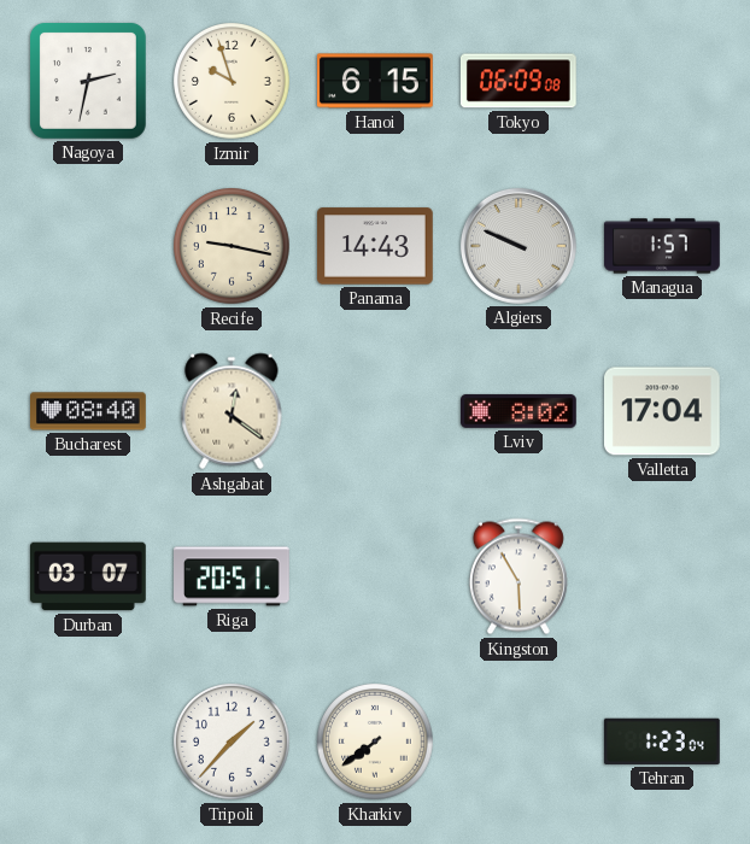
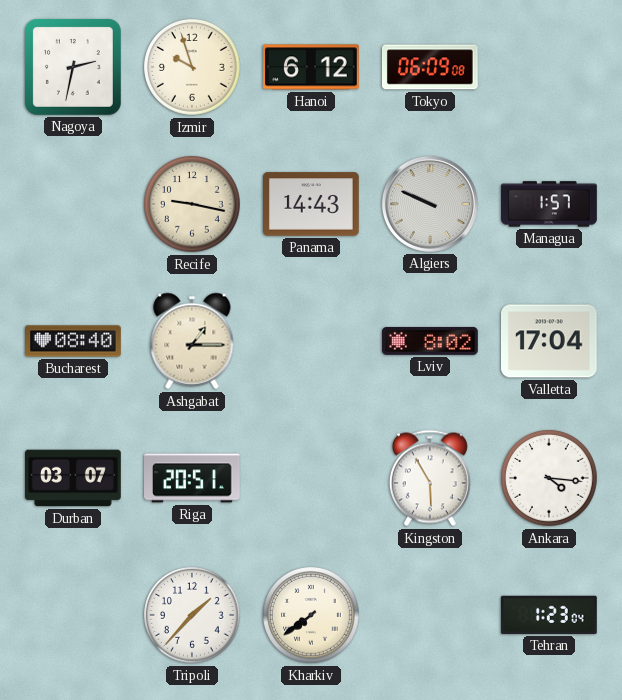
Hanoi: 6:15 -> 6:12 (312, 67)
Ashgabat: 12:21 -> 1:15 (192, 341)
Ankara: none -> 4:16 (549, 478)
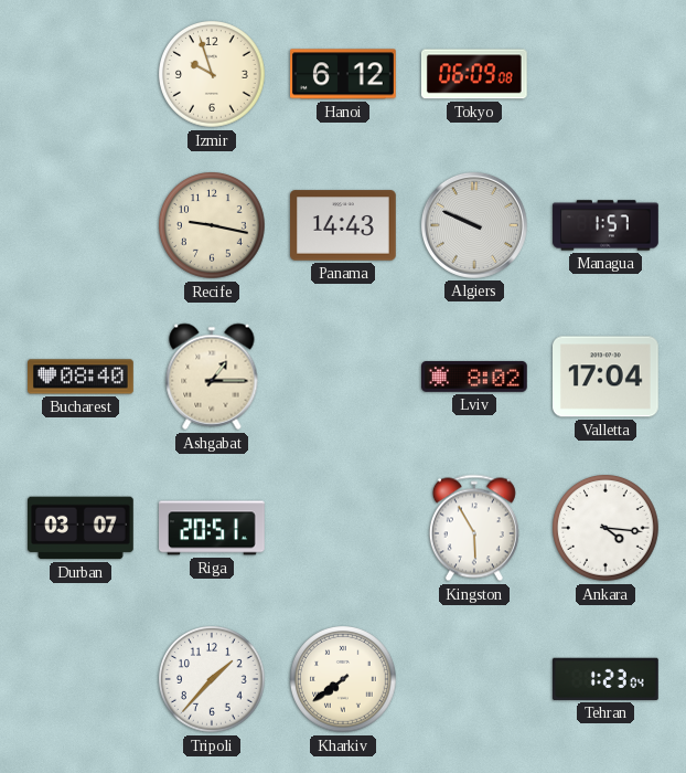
Nagoya: 2:32 -> none (73, 67)
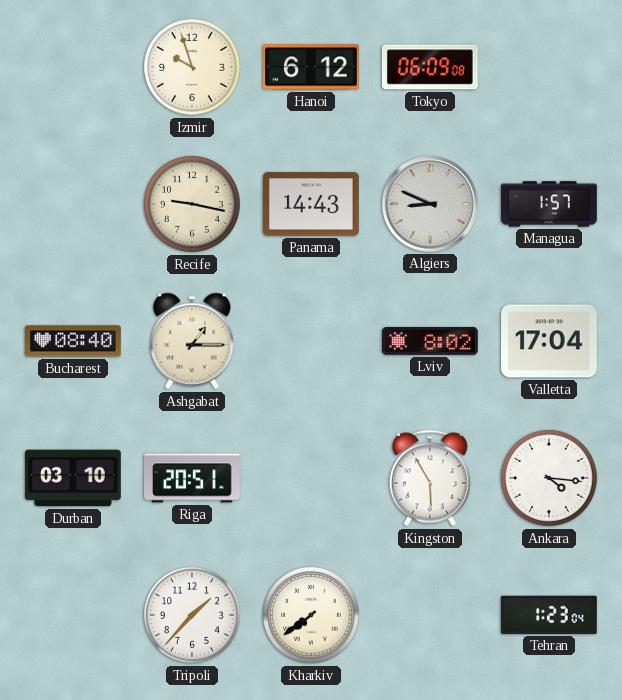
Algiers: 9:49 -> 8:49 (430, 204)
Durban: 03:07 -> 03:10 (74, 478)
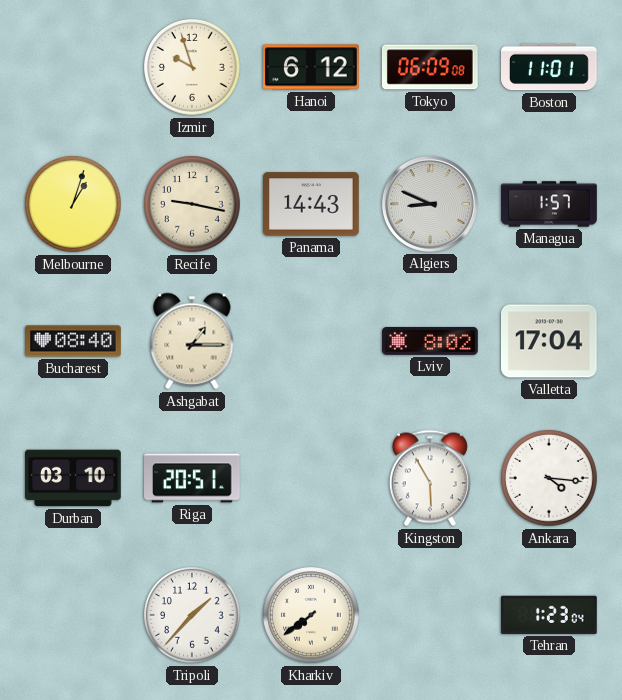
Boston: none -> 11:01 (550, 67)
Melbourne: none -> 1:03 (73, 204)
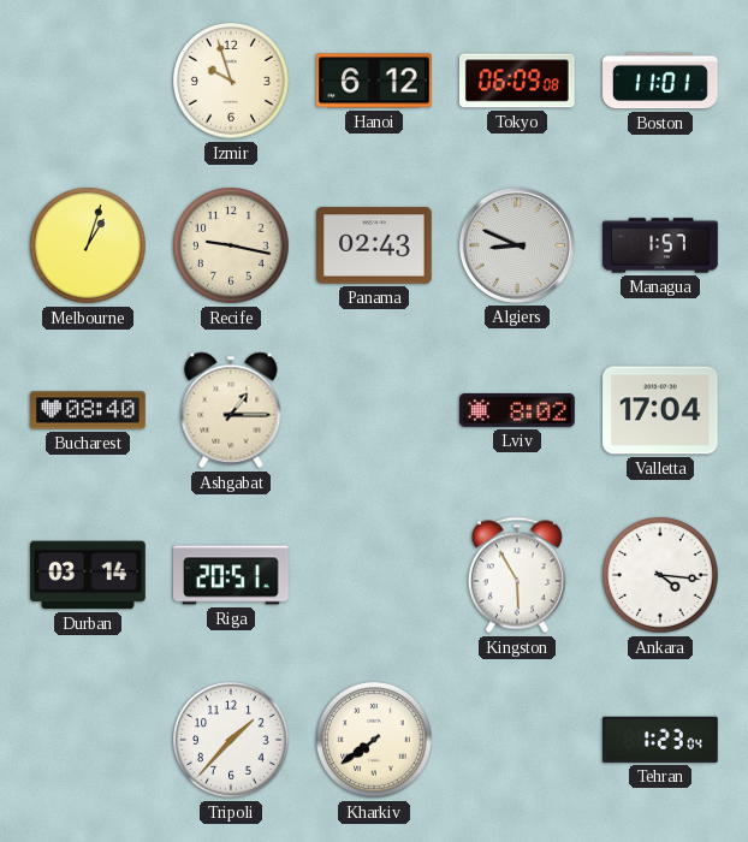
Panama: 14:43 -> 02:43 (375, 245)
Durban: 03:10 -> 03:14 (89, 575)
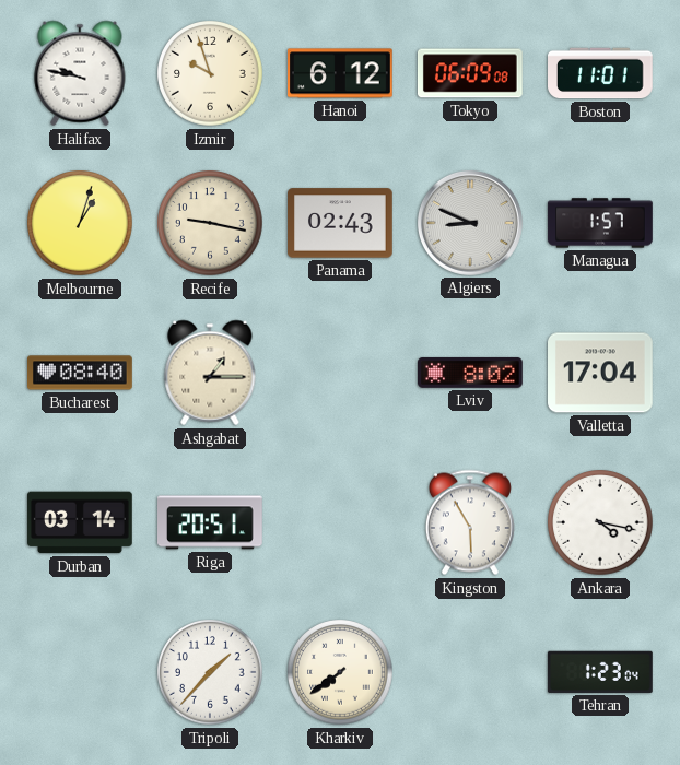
Halifax: none -> 9:47 (80, 73)
Ankara: 4:16 -> 4:17 (600, 522)
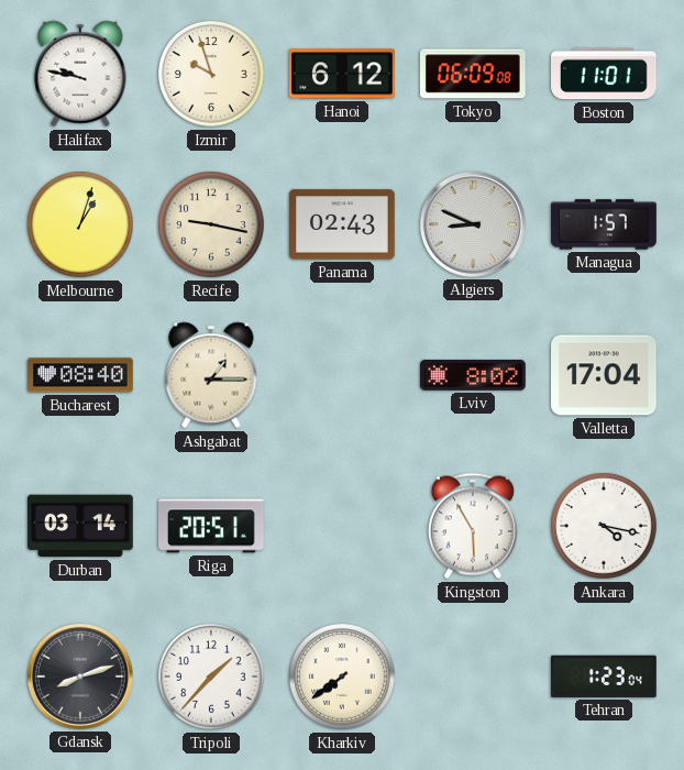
Gdansk: none -> 8:12 (80, 676)
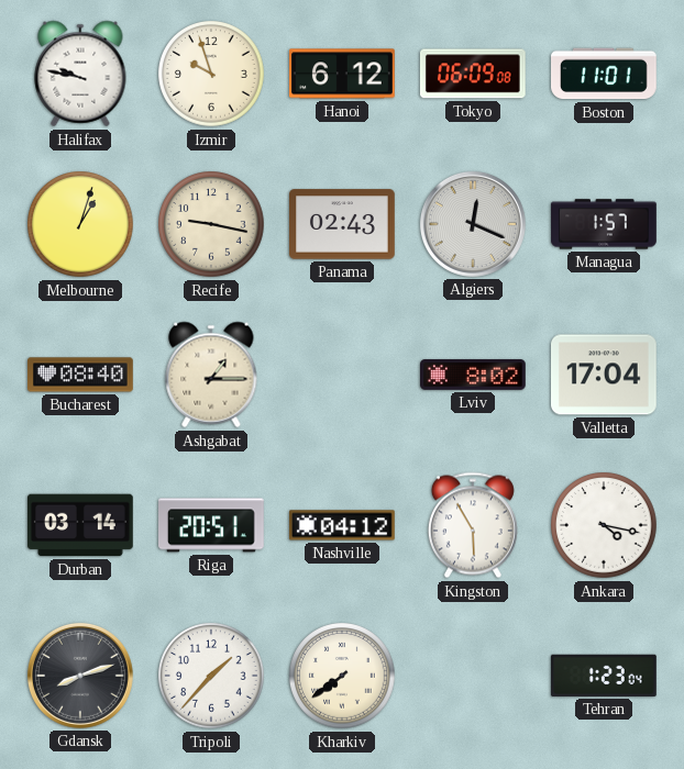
Algiers: 8:49 -> 12:19 (473, 224)
Nashville: none -> 04:12 (343, 525)
